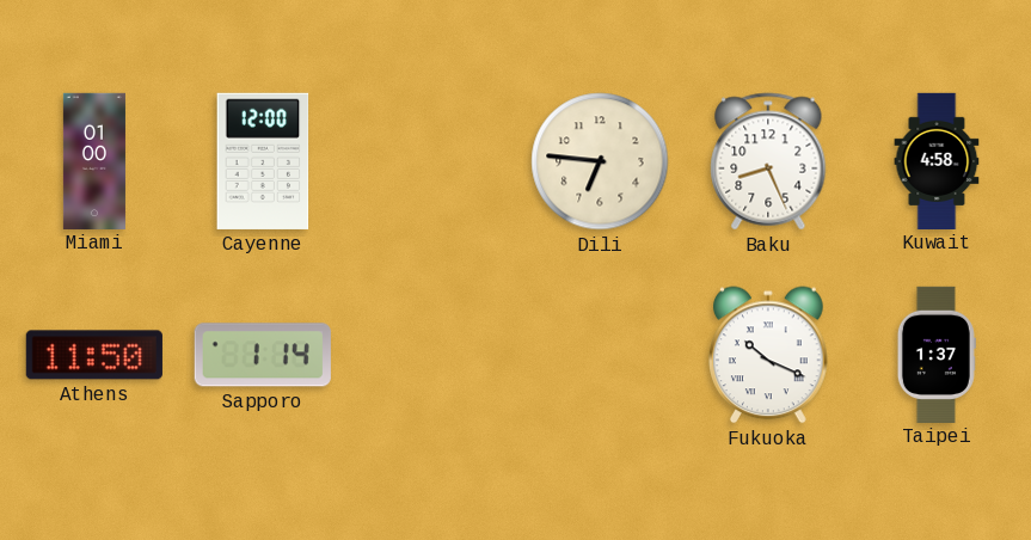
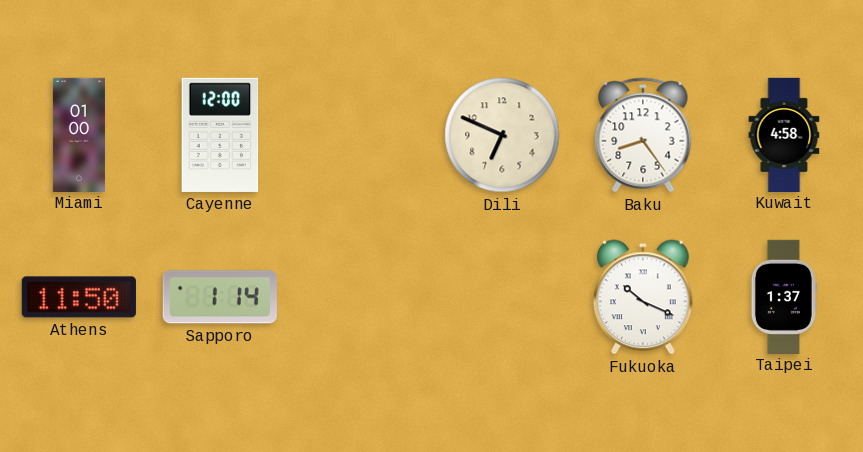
Dili: 6:46 -> 6:49 (502, 135)
Baku: 8:26 -> 8:24 (643, 135)
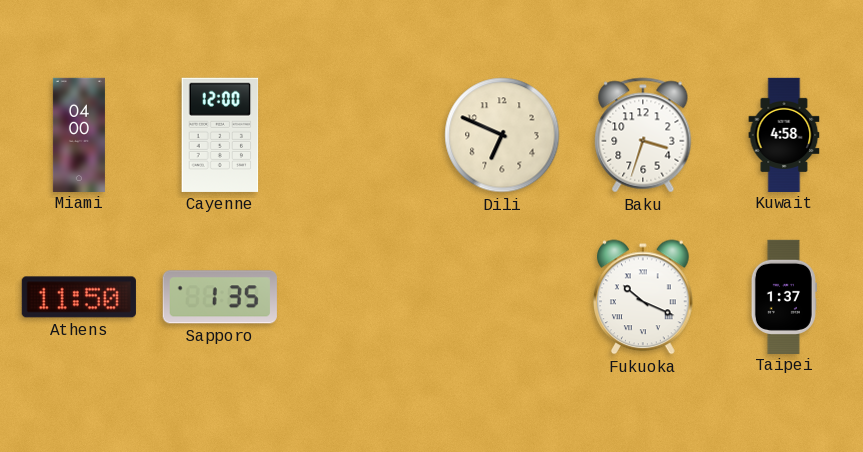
Miami: 01:00 -> 04:00 (79, 134)
Baku: 8:24 -> 3:33 (643, 135)
Sapporo: 1:14 -> 1:35 (220, 297)
